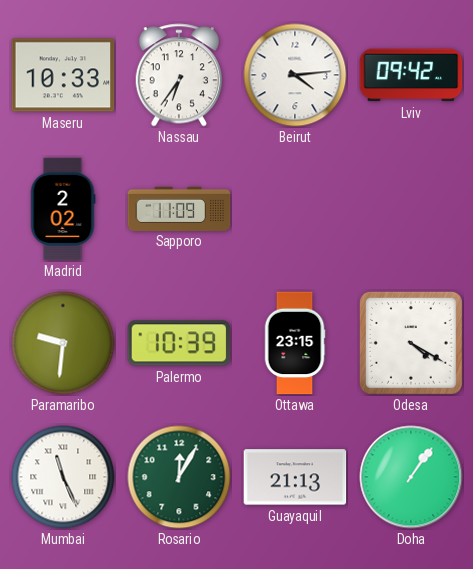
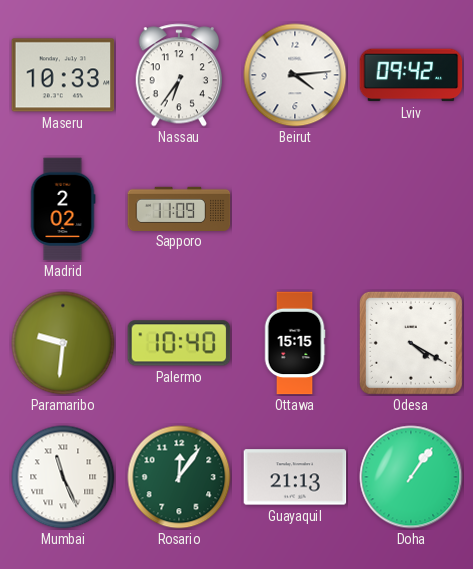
Palermo: 10:39 -> 10:40 (179, 343)
Ottawa: 23:15 -> 15:15 (295, 343)
Rosario: 12:05 -> 12:06 (179, 477)
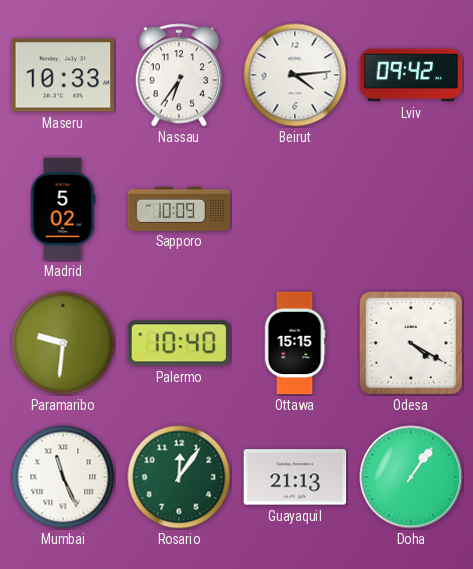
Madrid: 2:02 -> 5:02 (63, 209)
Sapporo: 11:09 -> 10:09 (179, 208)
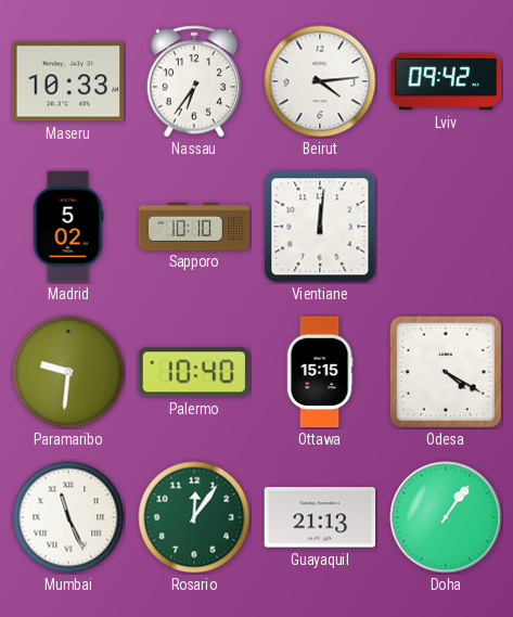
Sapporo: 10:09 -> 10:10 (194, 226)
Vientiane: none -> 12:01 (320, 227)
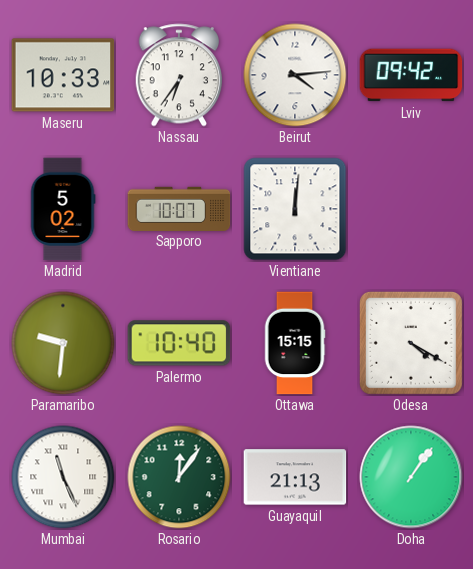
Sapporo: 10:10 -> 10:07 (179, 208)
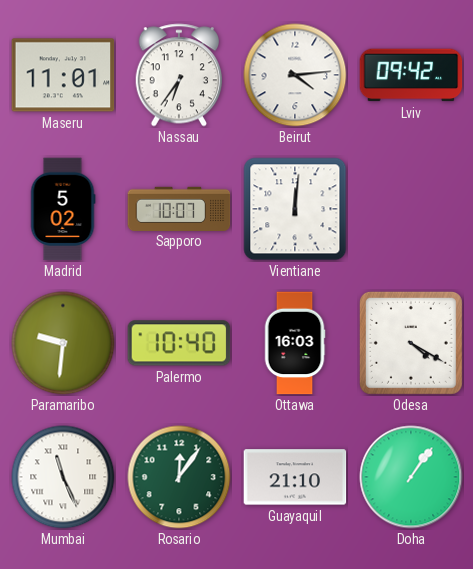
Maseru: 10:33 -> 11:01 (63, 75)
Ottawa: 15:15 -> 16:03 (295, 343)
Guayaquil: 21:13 -> 21:10 (295, 477)
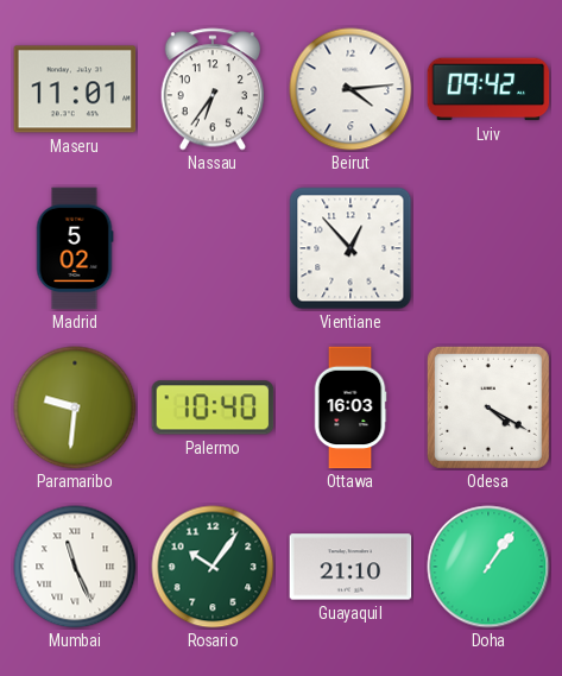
Sapporo: 10:07 -> none (179, 208)
Vientiane: 12:01 -> 12:53 (351, 248)
Rosario: 12:06 -> 10:06 (213, 567)
